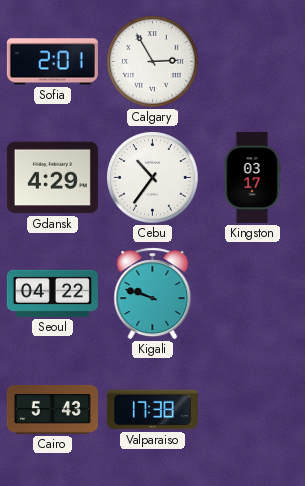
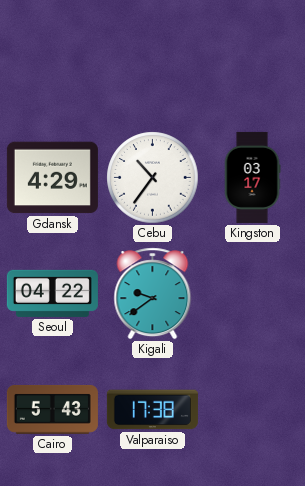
Sofia: 2:01 -> none (52, 62)
Calgary: 2:55 -> none (153, 62)
Kigali: 9:48 -> 9:39 (153, 294)
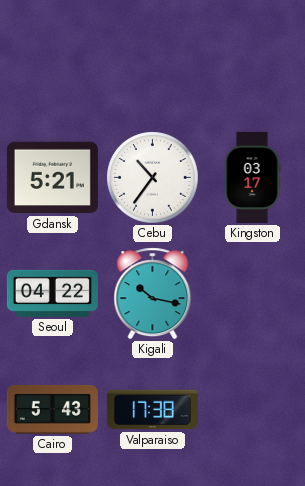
Gdansk: 4:29 -> 5:21 (52, 178)
Kigali: 9:39 -> 10:17 (153, 294)
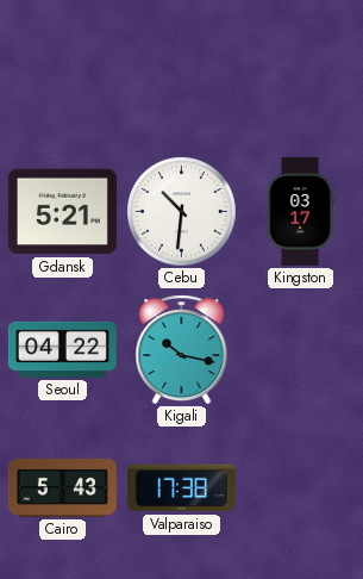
Cebu: 10:36 -> 10:31 (182, 212)
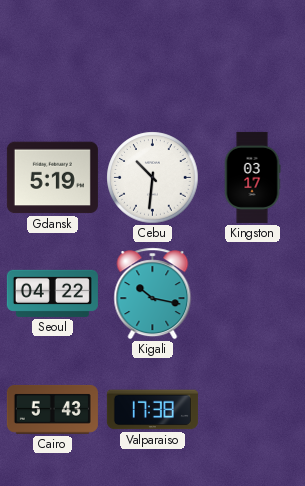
Gdansk: 5:21 -> 5:19 (52, 178)
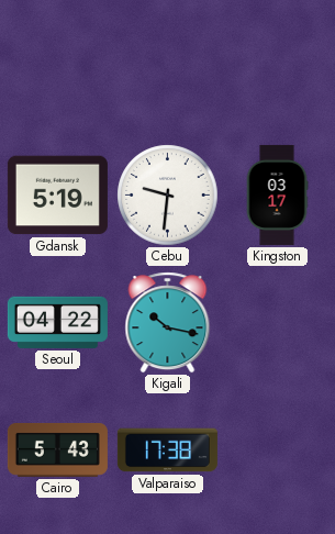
Cebu: 10:31 -> 9:31 (168, 196)
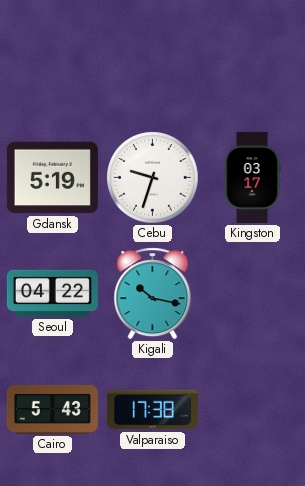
Cebu: 9:31 -> 9:33 (153, 178)
